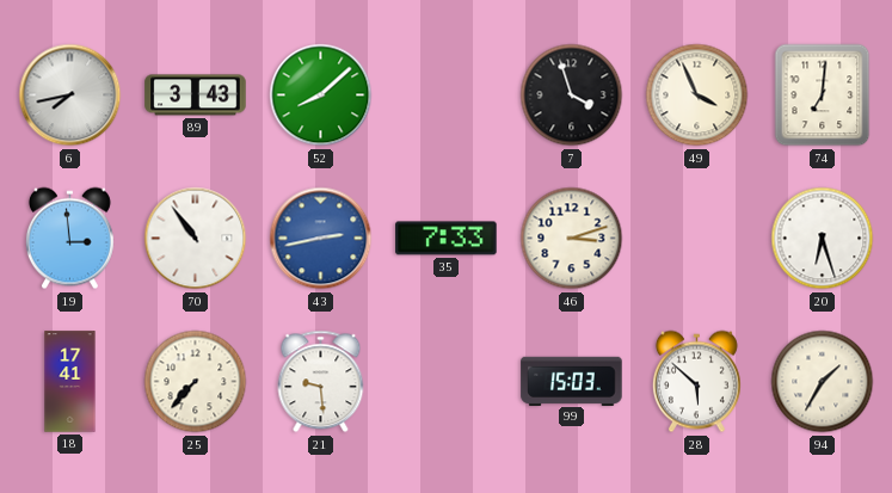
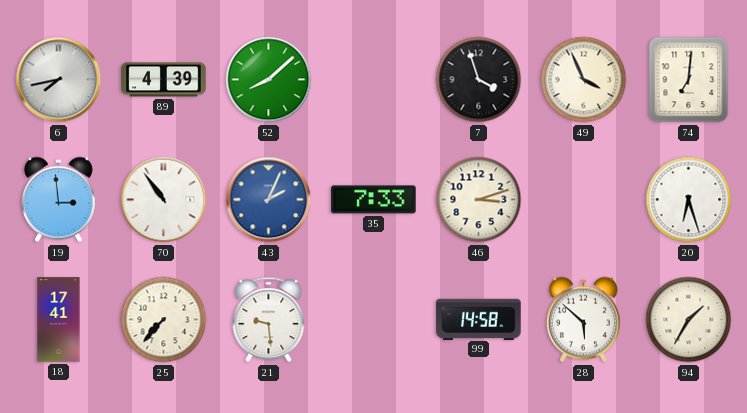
89: 3:43 -> 4:39 (164, 80)
43: 2:43 -> 2:04 (269, 200)
99: 15:03 -> 14:58 (479, 319)
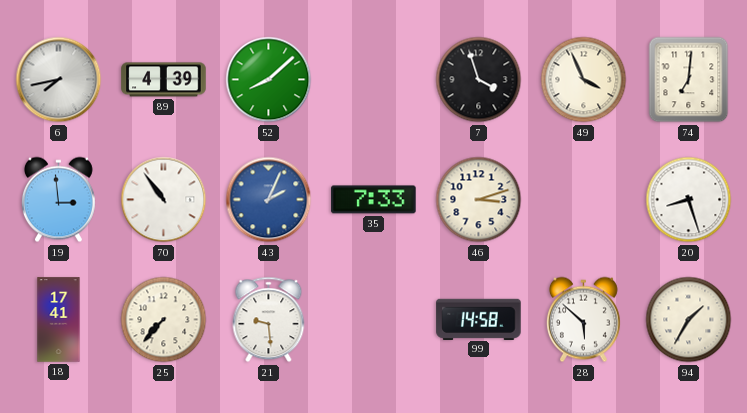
20: 6:27 -> 8:27 (689, 200)
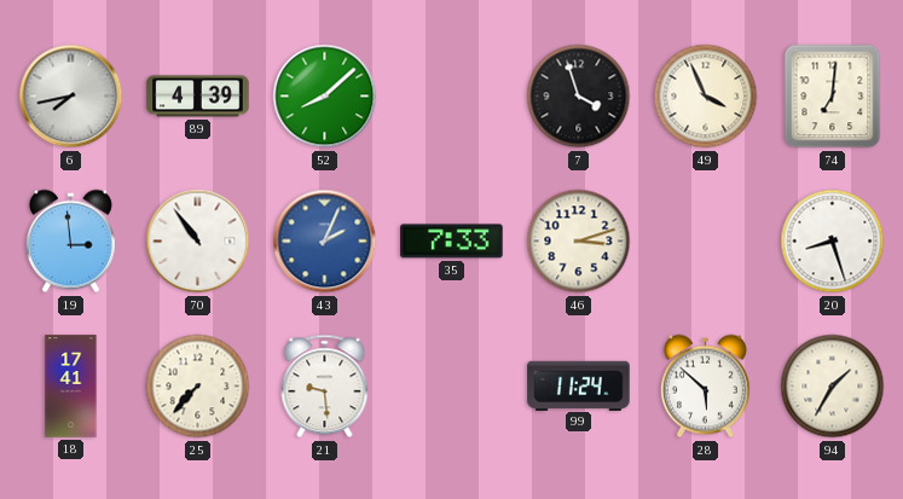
99: 14:58 -> 11:24 (579, 385)
